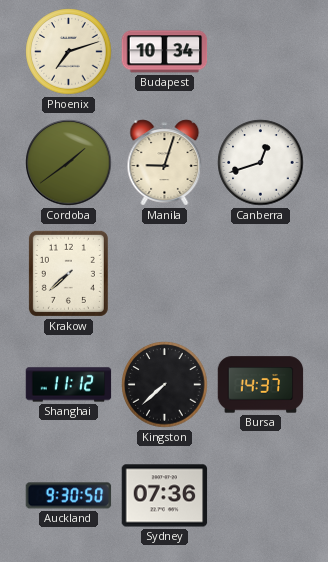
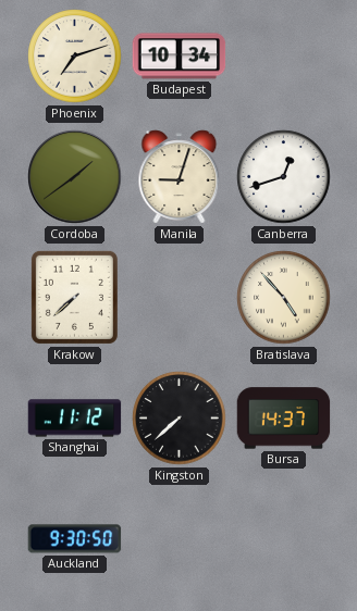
Bratislava: none -> 4:53 (284, 298)
Sydney: 07:36 -> none (165, 496)
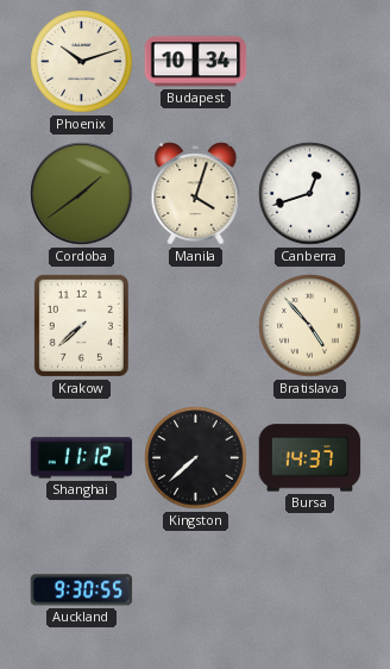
Phoenix: 7:12 -> 10:12 (82, 62)
Manila: 9:03 -> 4:03 (196, 194)
Auckland: 9:30:50 -> 9:30:55 (82, 590)
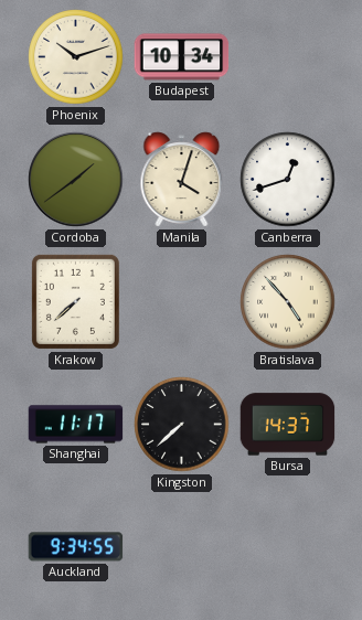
Shanghai: 11:12 -> 11:17 (76, 425)
Auckland: 9:30 -> 9:34 (76, 547)
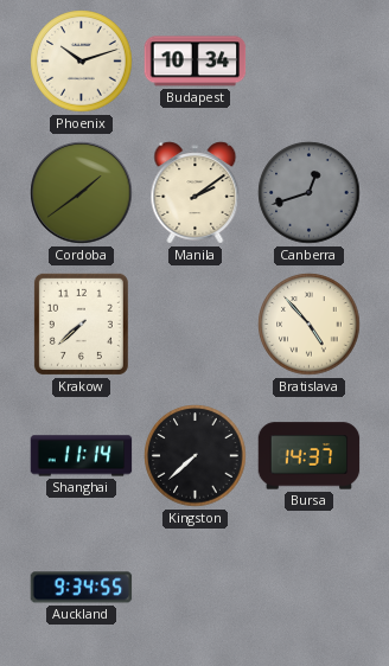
Manila: 4:03 -> 2:09 (196, 193)
Canberra dial: white -> grey (310, 193)
Shanghai: 11:17 -> 11:14 (82, 456)
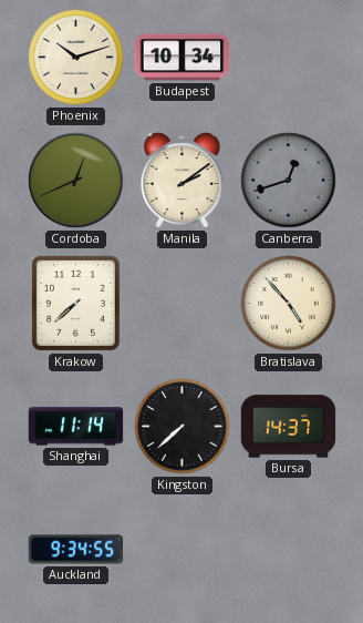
Cordoba: 1:39 -> 12:41 (76, 181)
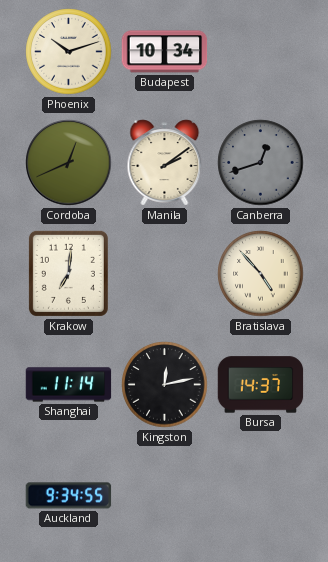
Krakow: 7:38 -> 7:01 (68, 273)
Kingston: 7:38 -> 12:13 (165, 385)
